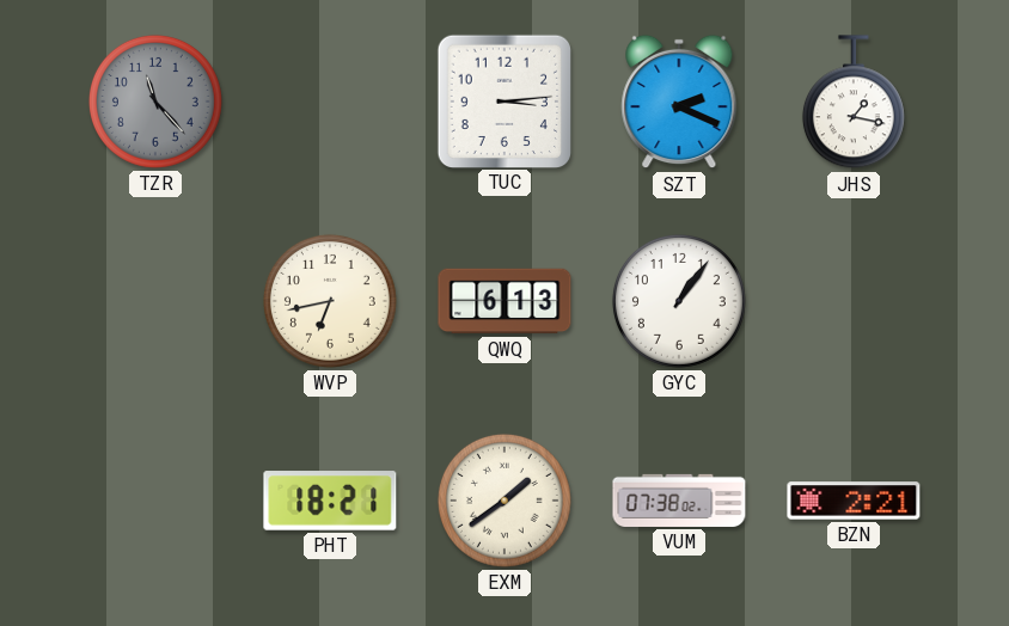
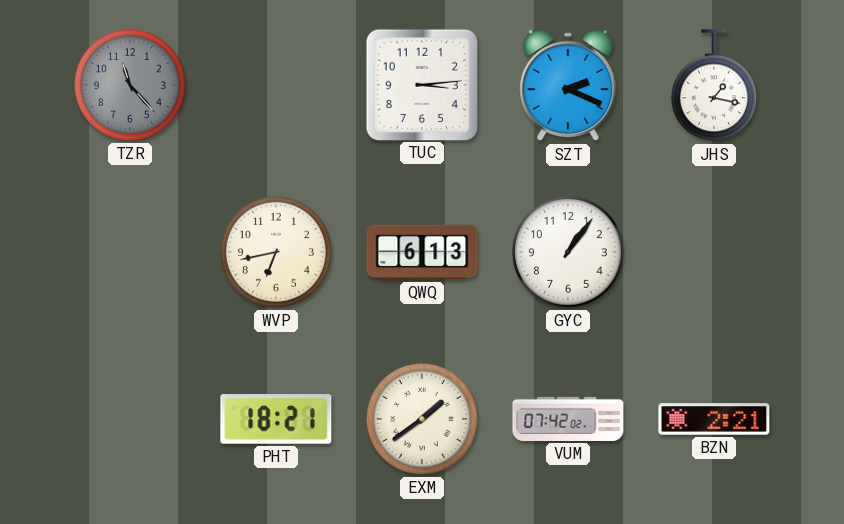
VUM: 07:38 -> 07:42 (568, 419)
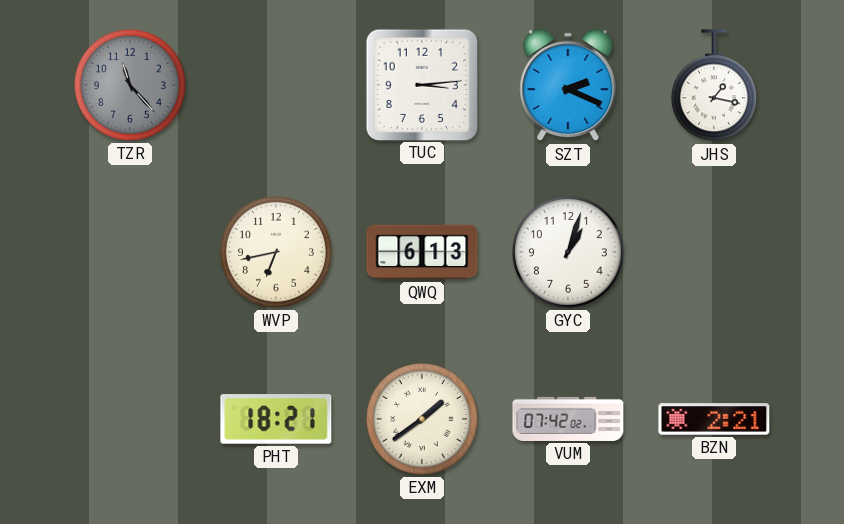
GYC: 1:06 -> 1:03 (568, 252)
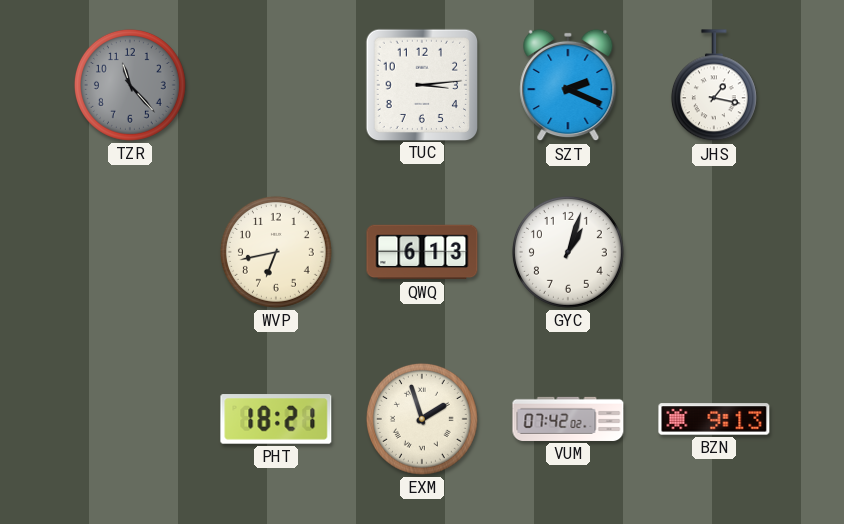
EXM: 1:39 -> 1:57 (422, 419)
BZN: 2:21 -> 9:13 (714, 419)
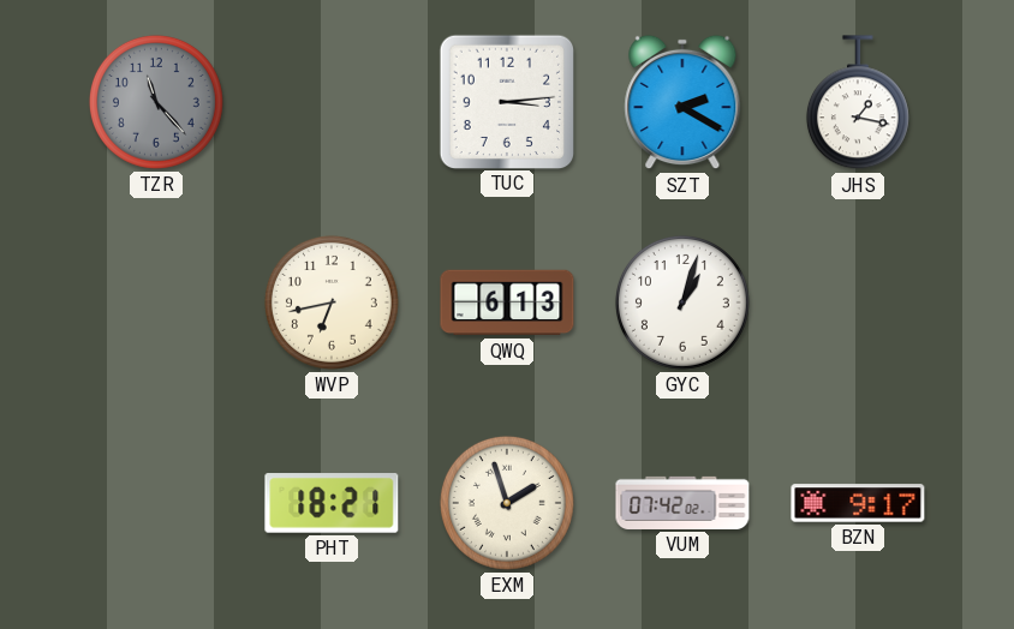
SZT: 2:19 -> 2:20 (682, 102)
BZN: 9:13 -> 9:17 (858, 503)
